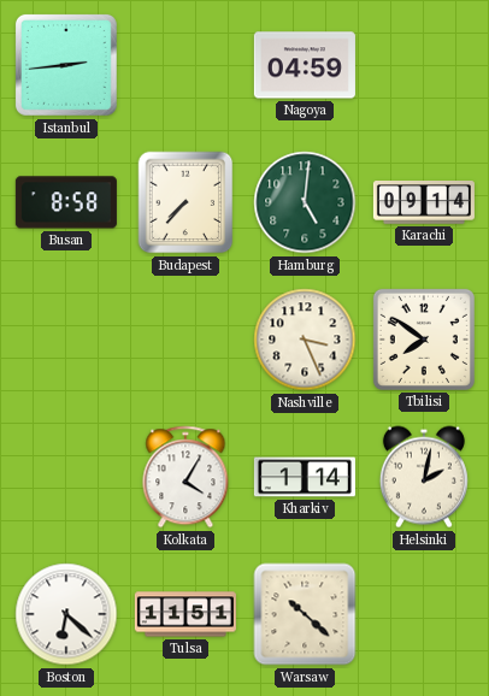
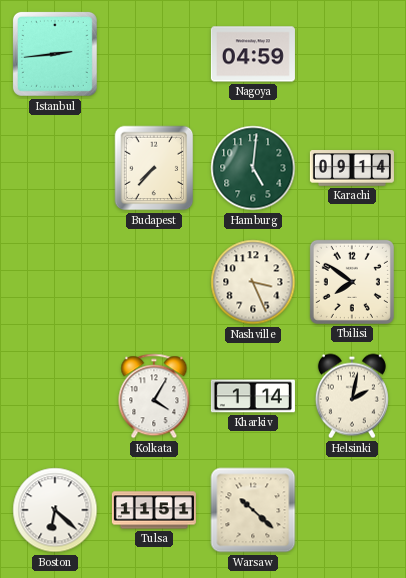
Busan: 8:58 -> none (66, 202)
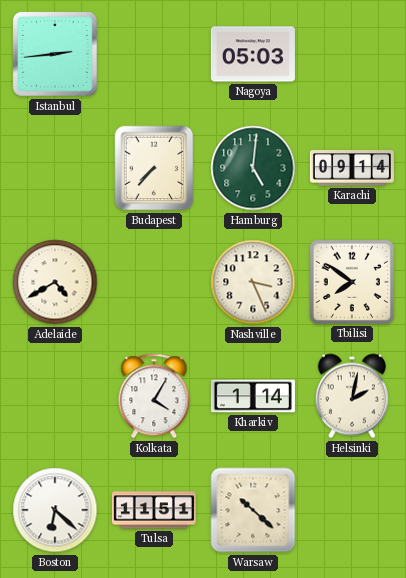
Nagoya: 04:59 -> 05:03 (253, 54)
Adelaide: none -> 4:40 (55, 282)
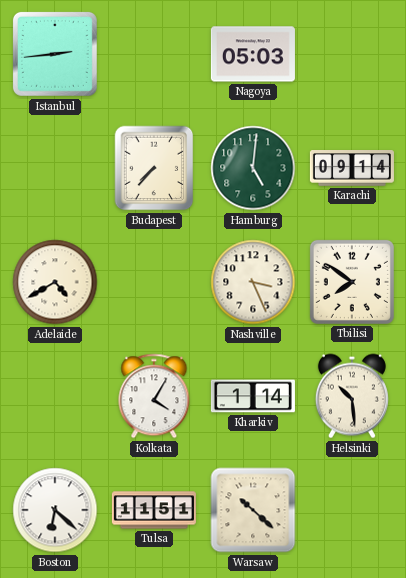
Helsinki: 2:02 -> 10:29 (352, 396)
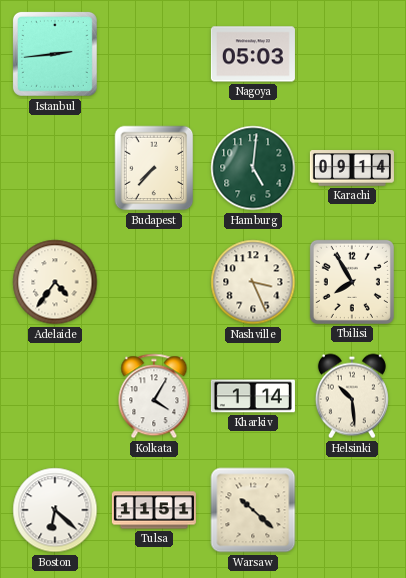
Adelaide: 4:40 -> 4:36 (55, 282)
Tbilisi: 7:51 -> 7:55 (352, 282)
